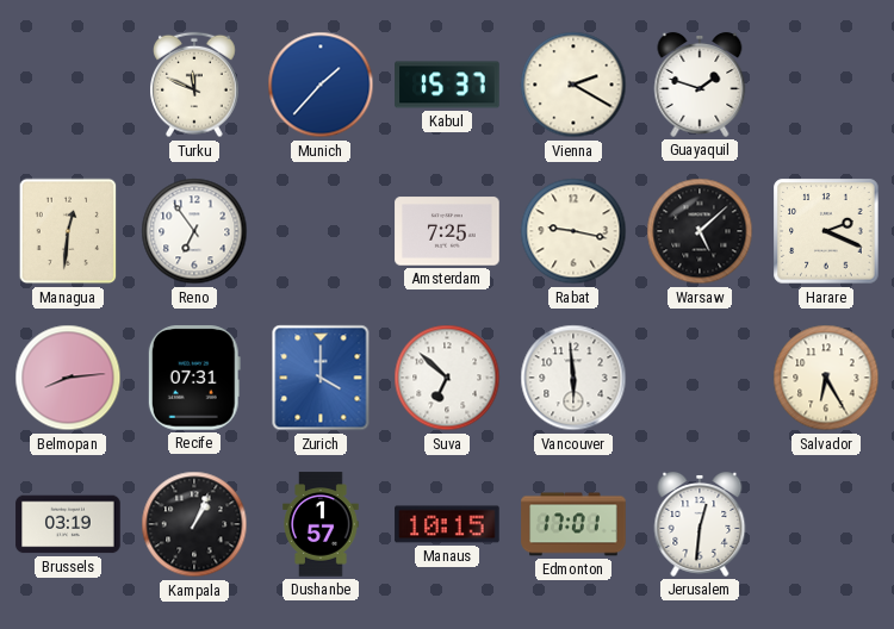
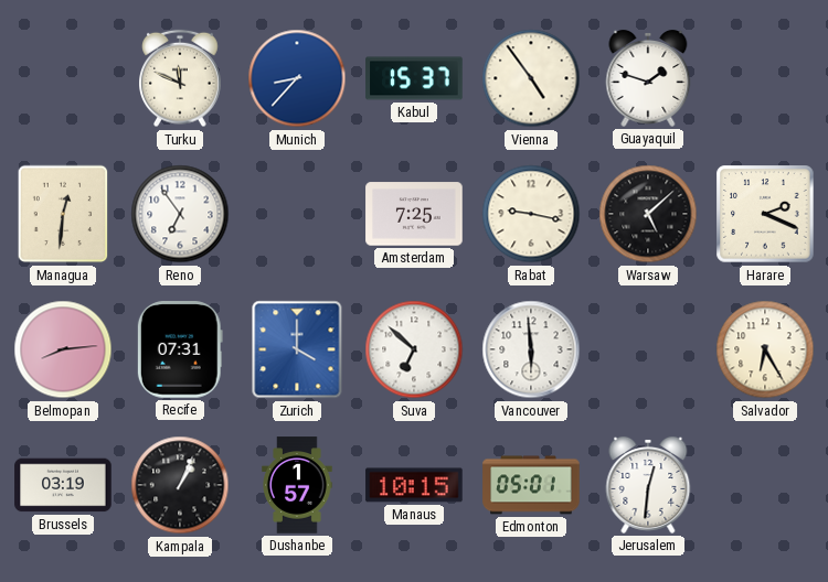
Munich: 1:37 -> 8:37 (297, 78)
Vienna: 2:20 -> 4:54 (531, 78)
Edmonton: 17:01 -> 05:01 (531, 485)
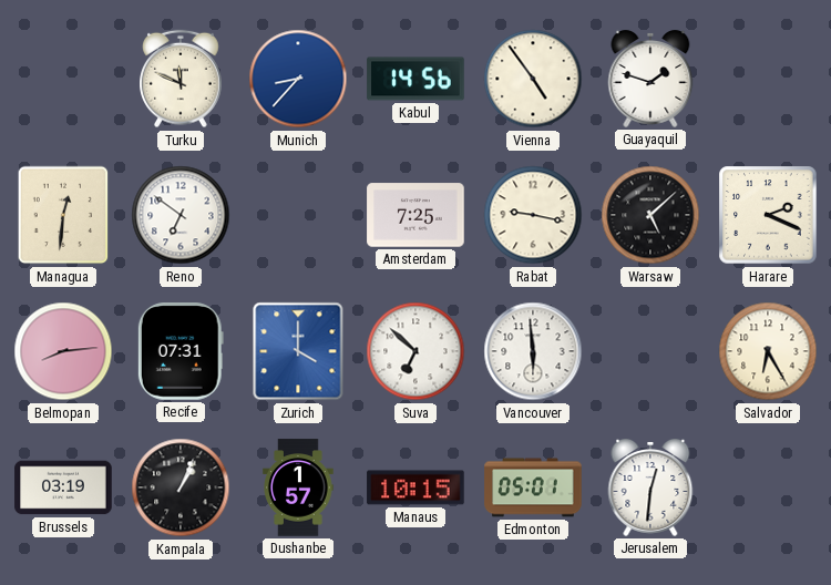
Kabul: 15:37 -> 14:56 (416, 79)
Reno: 6:54 -> 6:51 (181, 215)
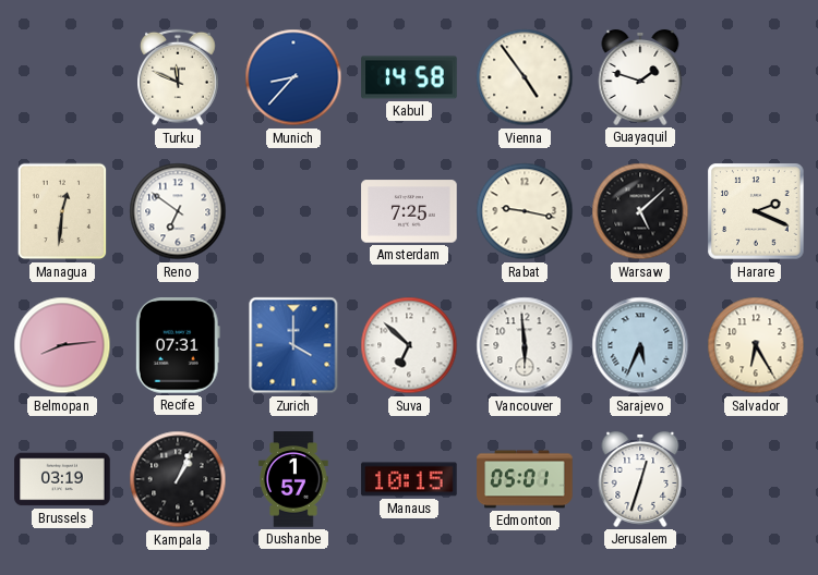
Kabul: 14:56 -> 14:58 (409, 77)
Sarajevo: none -> 5:34 (640, 345)
Jerusalem: 12:31 -> 12:33 (640, 479)
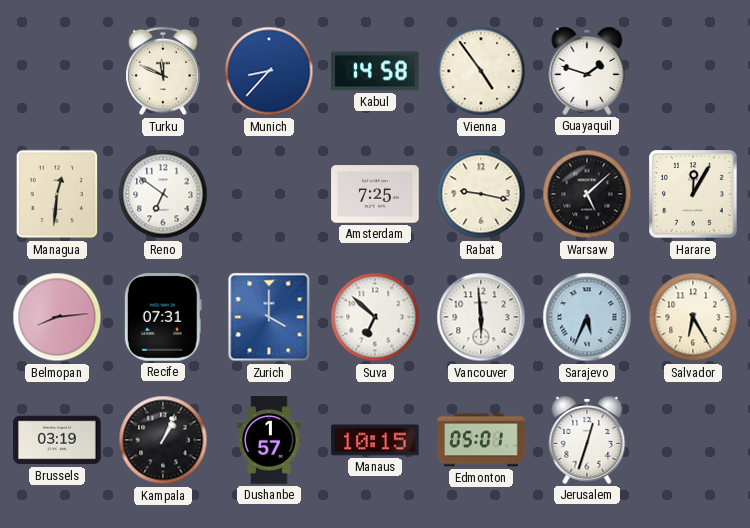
Harare: 2:19 -> 12:05 (693, 194)
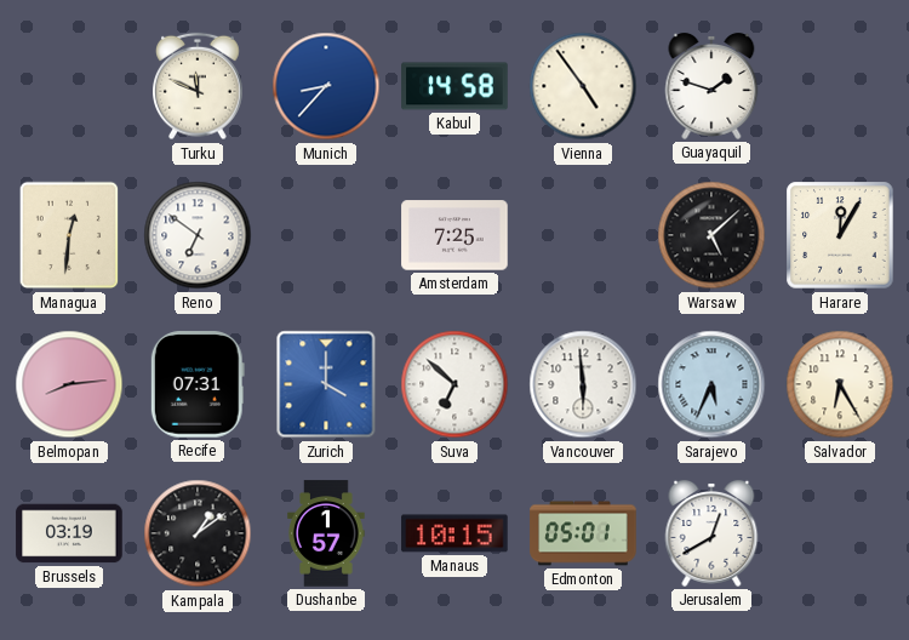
Rabat: 9:17 -> none (481, 194)
Kampala: 1:04 -> 1:09 (198, 533)
Jerusalem: 12:33 -> 12:40 (711, 533)
